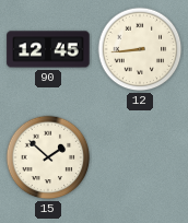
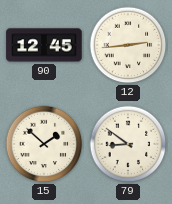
12: 8:44 -> 2:44 (128, 45)
79: none -> 8:51 (128, 144)
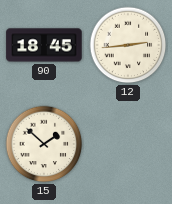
90: 12:45 -> 18:45 (44, 45)
79: 8:51 -> none (128, 144)
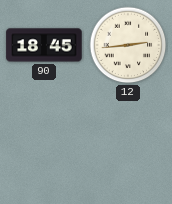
15: 1:52 -> none (44, 144)
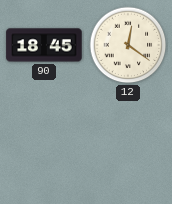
12: 2:44 -> 12:21 (128, 45)
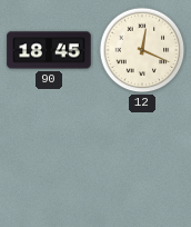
12: 12:21 -> 12:19 (142, 50)
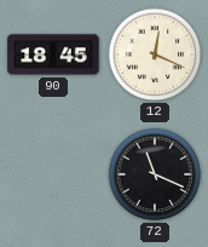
72: none -> 11:19 (155, 174)
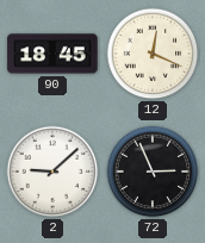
2: none -> 9:08 (52, 172)
72: 11:19 -> 2:56 (153, 172)
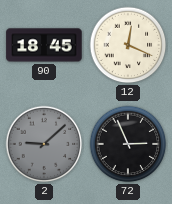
2 dial: white -> grey (44, 144)
